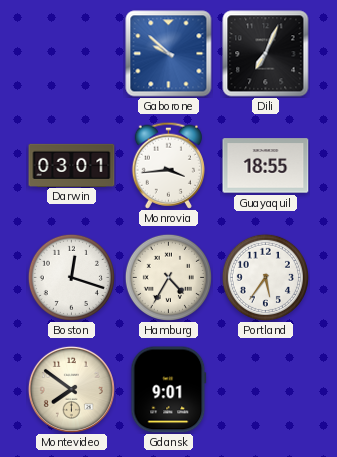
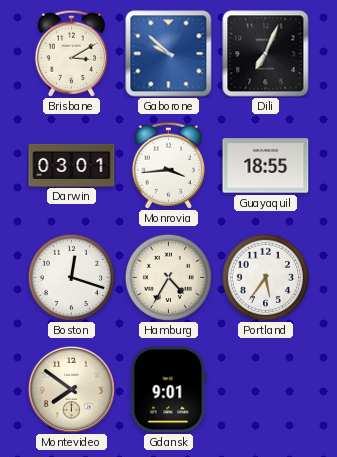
Brisbane: none -> 3:10 (71, 53)
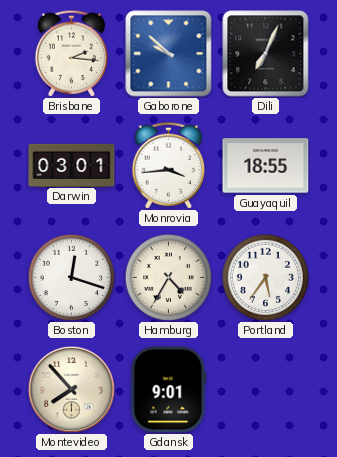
Brisbane: 3:10 -> 2:16 (71, 53)
Montevideo: 7:51 -> 7:53 (71, 389)
